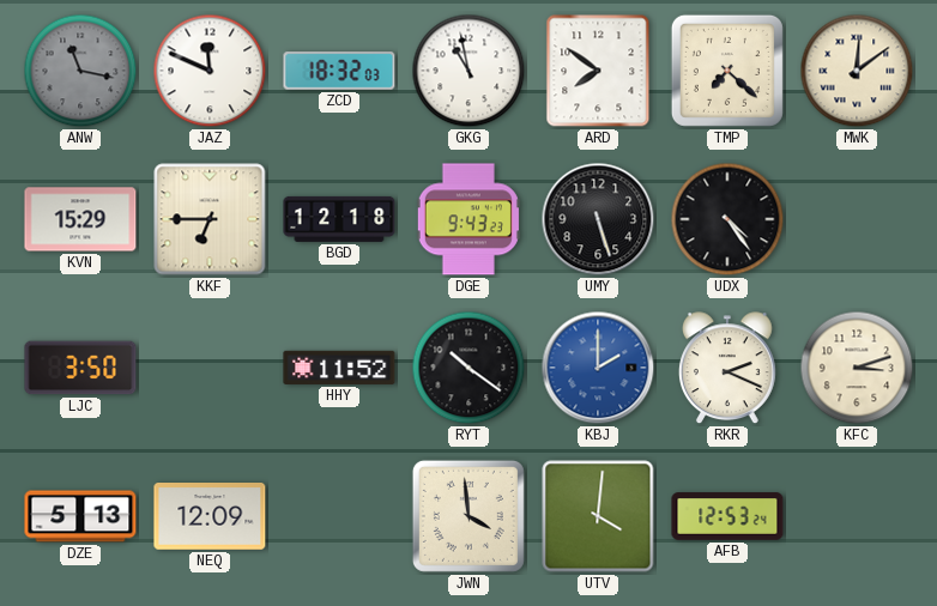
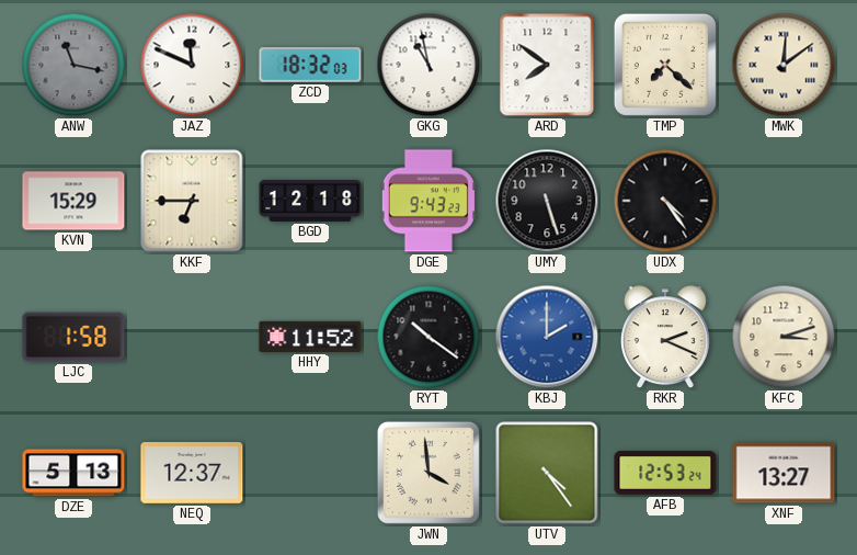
LJC: 3:50 -> 1:58 (73, 337)
NEQ: 12:09 -> 12:37 (192, 474)
UTV: 4:01 -> 4:24 (547, 473)
XNF: none -> 13:27 (784, 473)
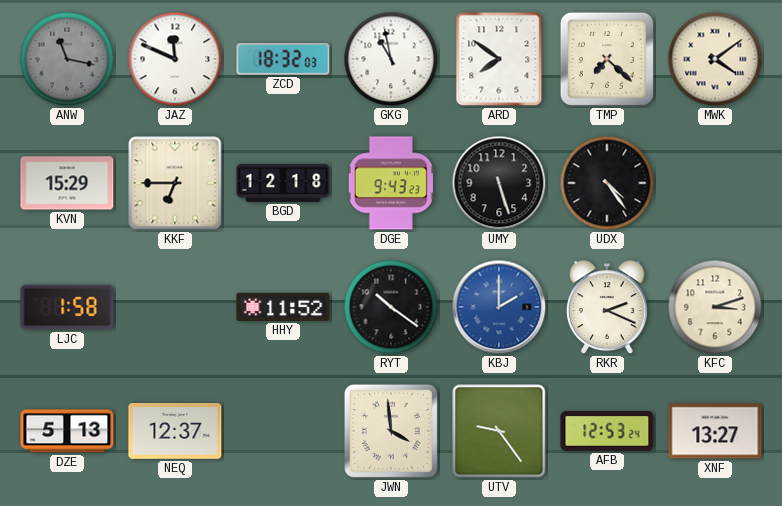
MWK: 12:09 -> 4:09 (715, 59)
UTV: 4:24 -> 9:24 (499, 431)
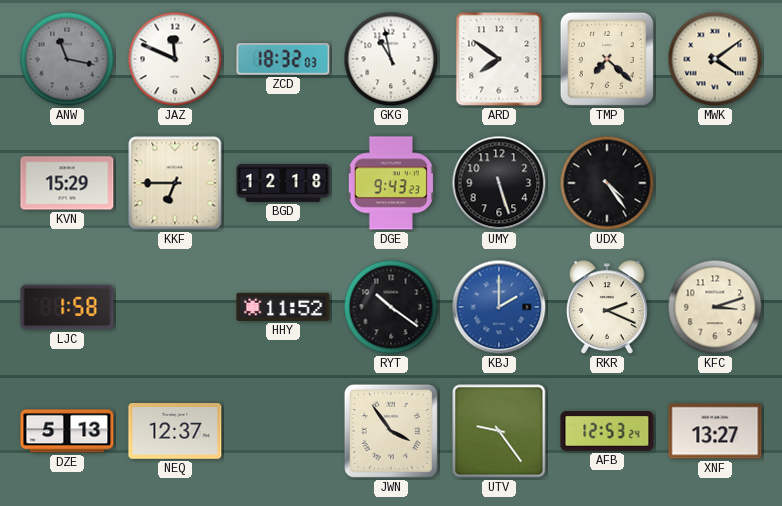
JWN: 3:59 -> 3:54 (391, 431)
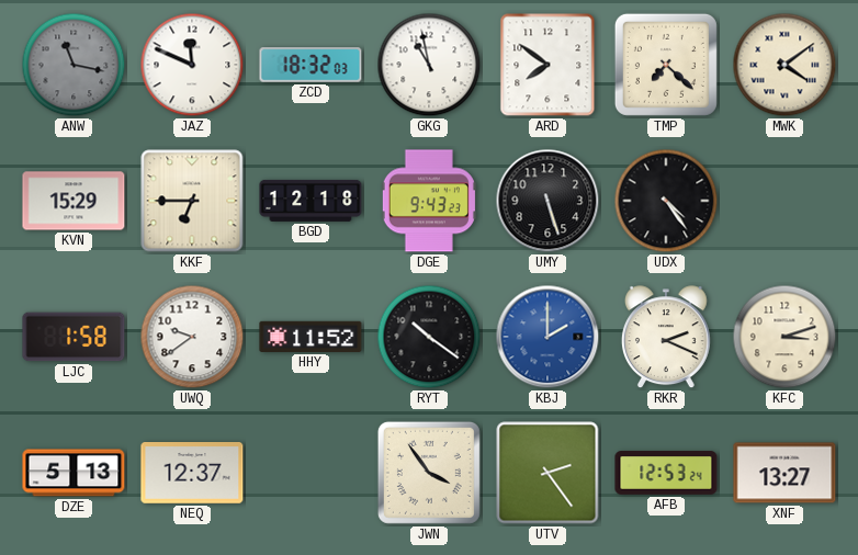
UWQ: none -> 9:39 (192, 337)
UTV: 9:24 -> 2:24 (547, 473)
